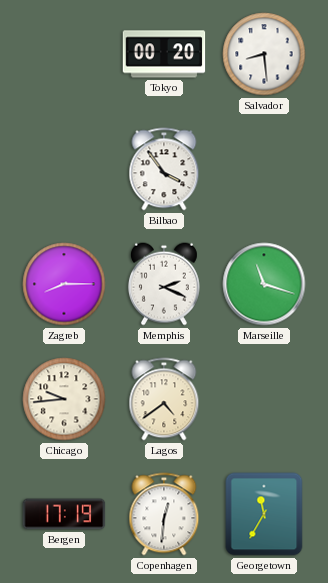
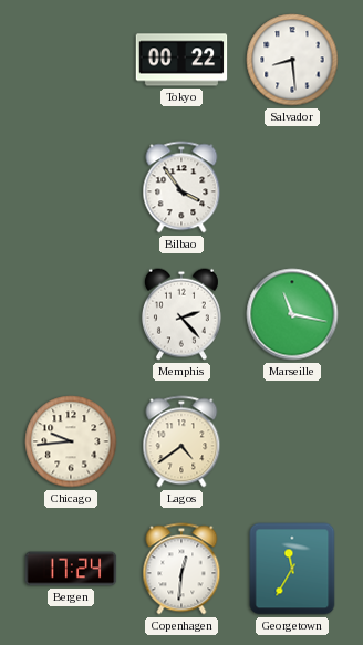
Tokyo: 00:20 -> 00:22 (181, 60)
Zagreb: 8:15 -> none (64, 284)
Memphis: 2:19 -> 2:23 (181, 314)
Marseille: 11:18 -> 11:17 (292, 314)
Bergen: 17:19 -> 17:24 (71, 569)
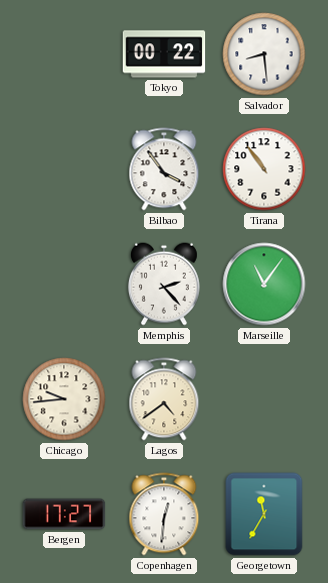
Tirana: none -> 10:54 (264, 169)
Marseille: 11:17 -> 11:06 (264, 284)
Bergen: 17:24 -> 17:27 (64, 514)
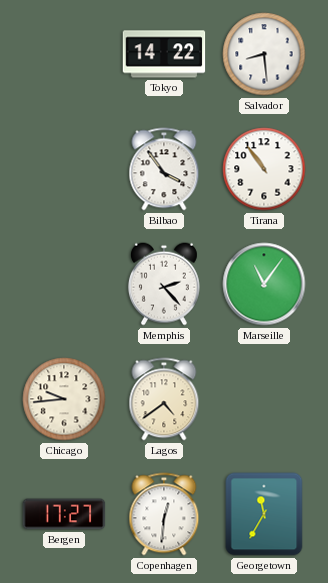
Tokyo: 00:22 -> 14:22 (164, 54)
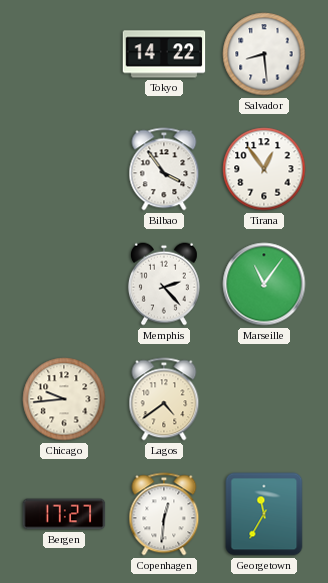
Tirana: 10:54 -> 12:54 (264, 169)
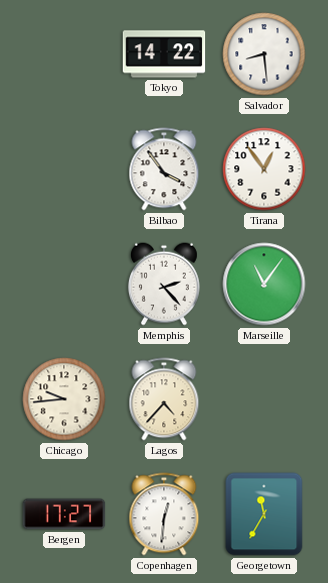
Lagos: 4:39 -> 4:37 (164, 399)
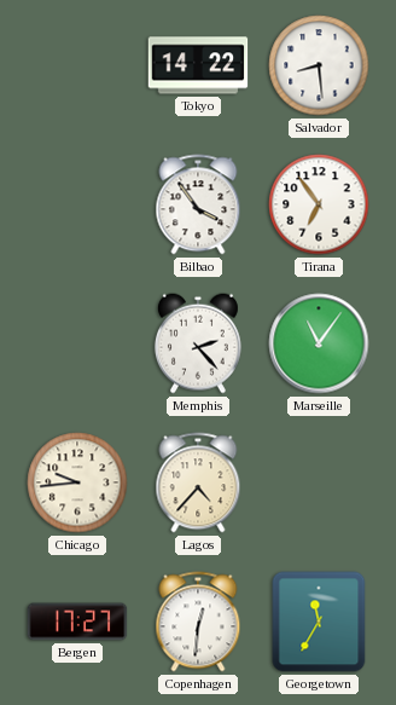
Tirana: 12:54 -> 6:54 (319, 204)
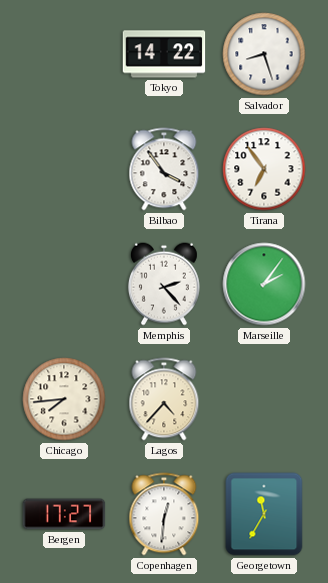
Salvador: 8:29 -> 8:27 (264, 54)
Marseille: 11:06 -> 2:06 (264, 284)
Chicago: 9:44 -> 7:44 (64, 399)
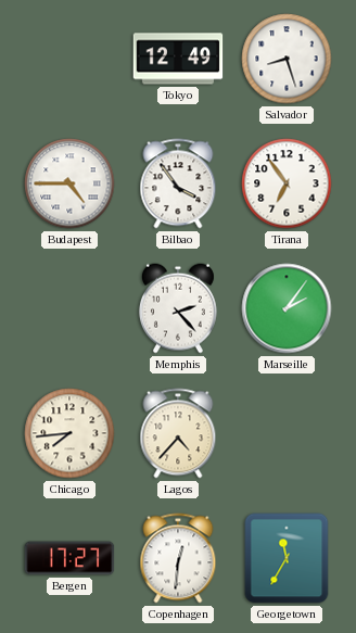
Tokyo: 14:22 -> 12:49 (178, 59)
Budapest: none -> 4:45 (69, 183)
